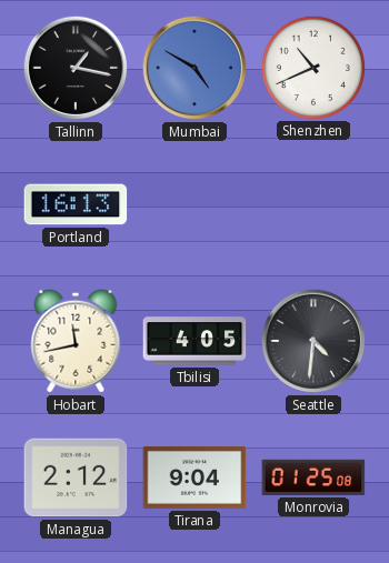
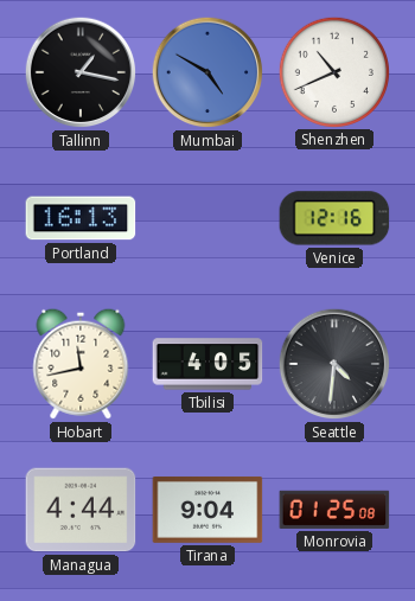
Venice: none -> 12:16 (334, 218)
Managua: 2:12 -> 4:44 (81, 510)
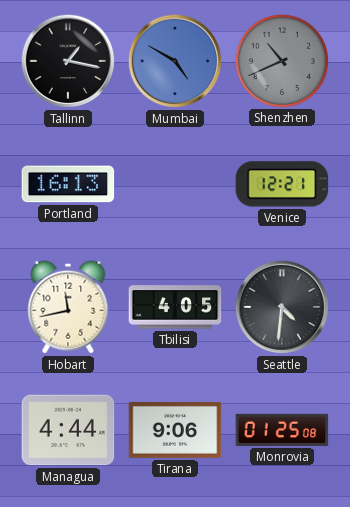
Shenzhen dial: white -> grey (281, 60)
Venice: 12:16 -> 12:21 (282, 184)
Tirana: 9:04 -> 9:06 (175, 430)
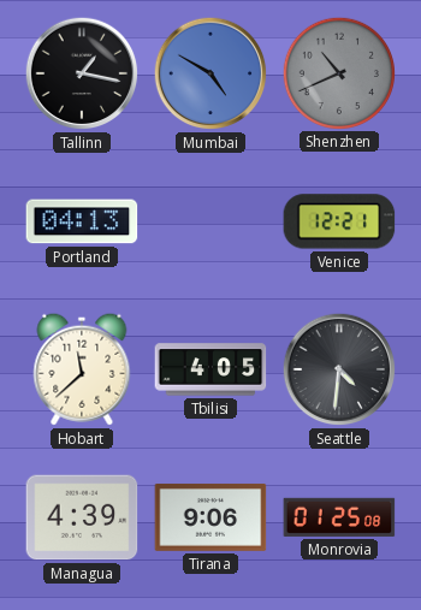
Portland: 16:13 -> 04:13 (82, 221)
Hobart: 11:43 -> 11:38 (82, 369)
Managua: 4:44 -> 4:39 (82, 517)
